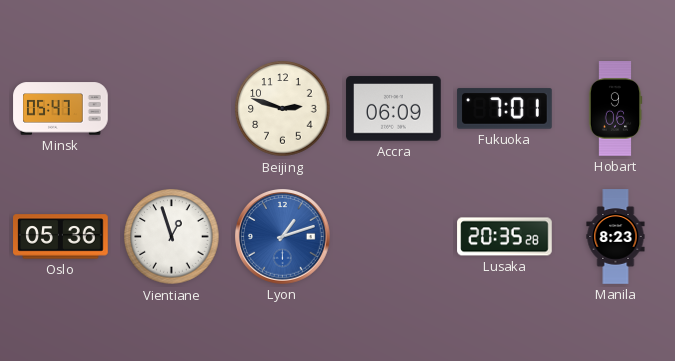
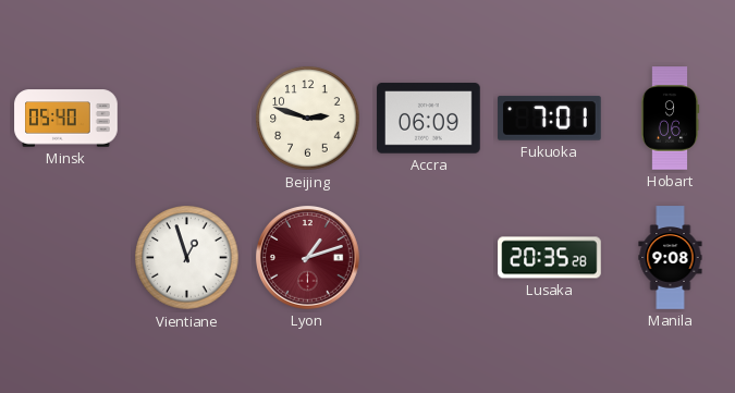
Minsk: 05:47 -> 05:40 (66, 119)
Oslo: 05:36 -> none (61, 237)
Lyon dial: blue -> burgundy (308, 258)
Manila: 8:23 -> 9:08 (671, 258)
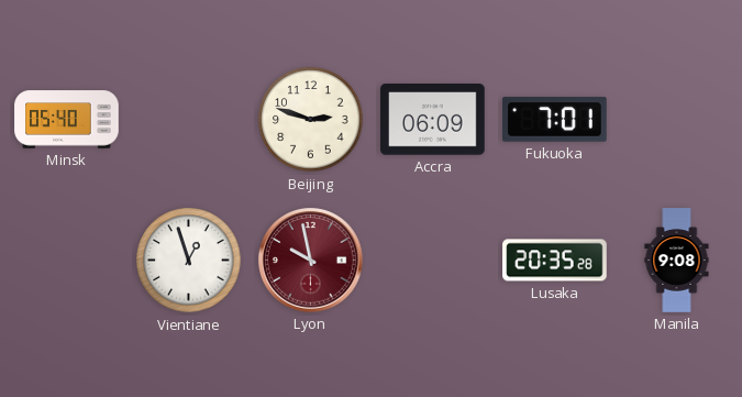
Hobart: 9:06 -> none (670, 119)
Lyon: 1:12 -> 9:58 (311, 261)
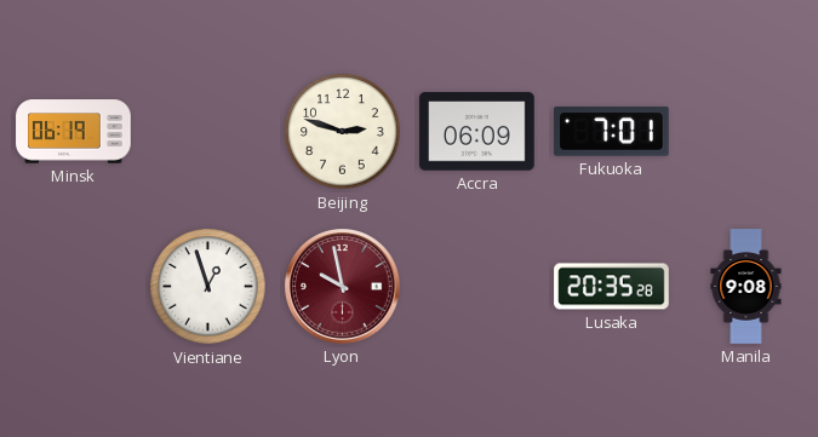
Minsk: 05:40 -> 06:19 (74, 132)
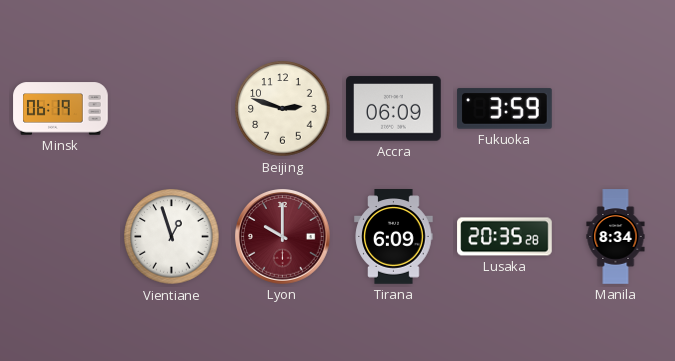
Fukuoka: 7:01 -> 3:59 (505, 109)
Lyon: 9:58 -> 10:00 (283, 237)
Tirana: none -> 6:09 (394, 237)
Manila: 9:08 -> 8:34 (616, 237)
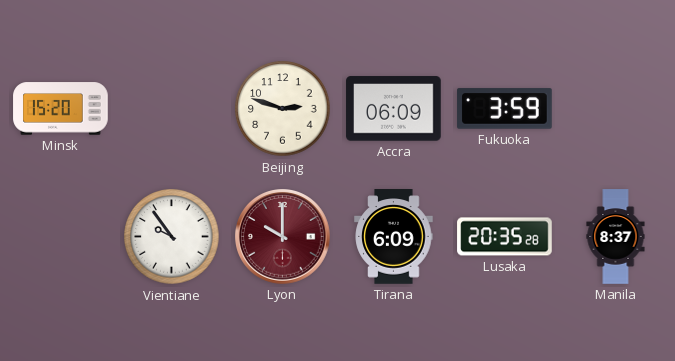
Minsk: 06:19 -> 15:20 (61, 109)
Vientiane: 12:57 -> 9:54 (172, 237)
Manila: 8:34 -> 8:37 (616, 237)
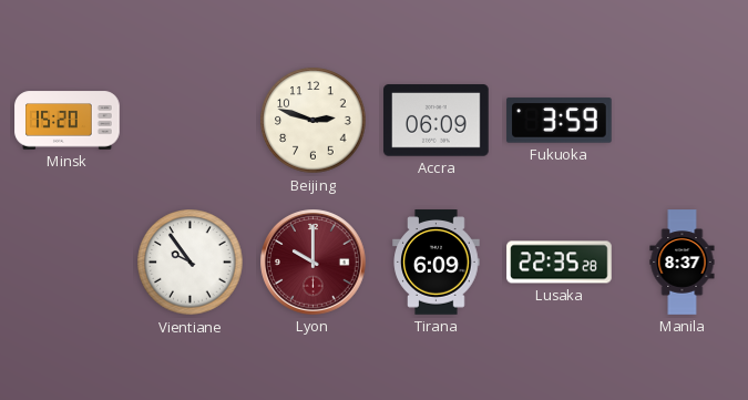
Lusaka: 20:35 -> 22:35 (560, 263)
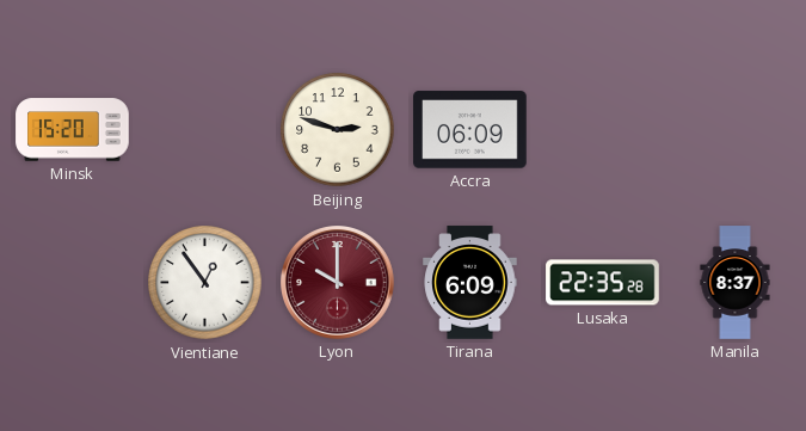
Fukuoka: 3:59 -> none (560, 121)
Vientiane: 9:54 -> 12:54 (205, 283)
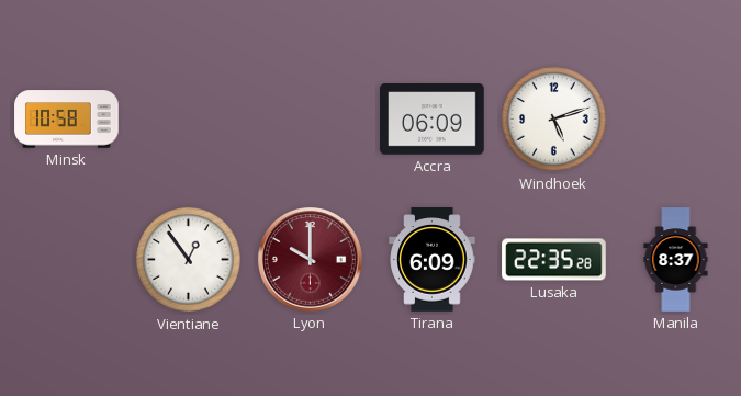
Minsk: 15:20 -> 10:58 (67, 120)
Beijing: 2:48 -> none (338, 130)
Windhoek: none -> 5:12 (554, 120)
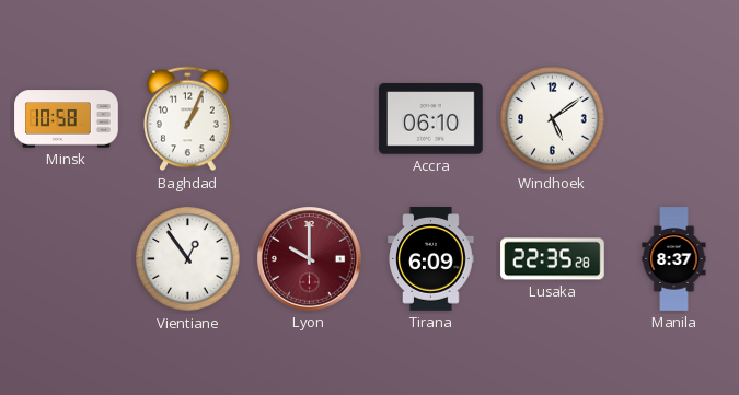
Baghdad: none -> 1:04 (188, 119)
Accra: 06:09 -> 06:10 (431, 119)
Windhoek: 5:12 -> 5:09 (553, 119)
